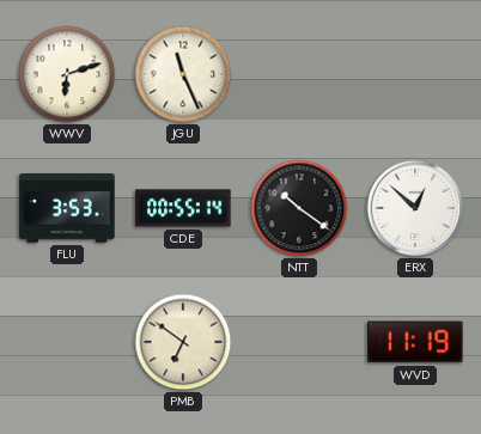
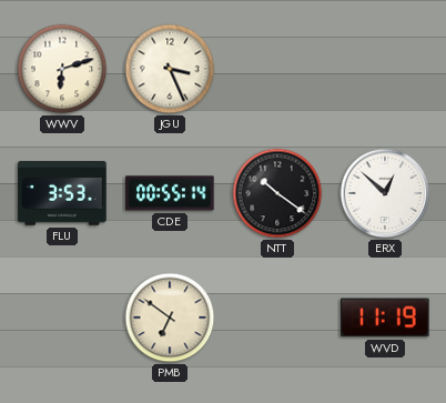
JGU: 11:26 -> 3:26 (170, 69)
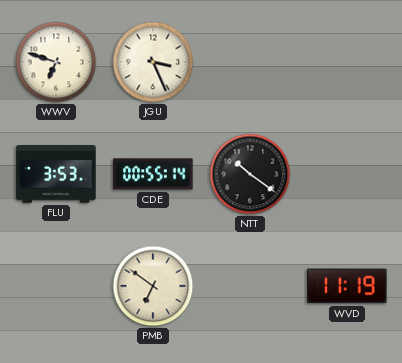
WWV: 6:12 -> 6:48 (56, 62)
ERX: 12:52 -> none (385, 193)
